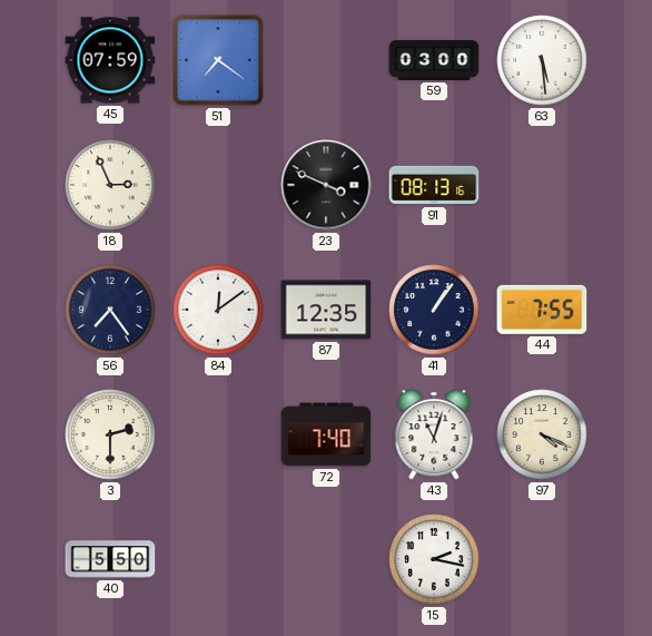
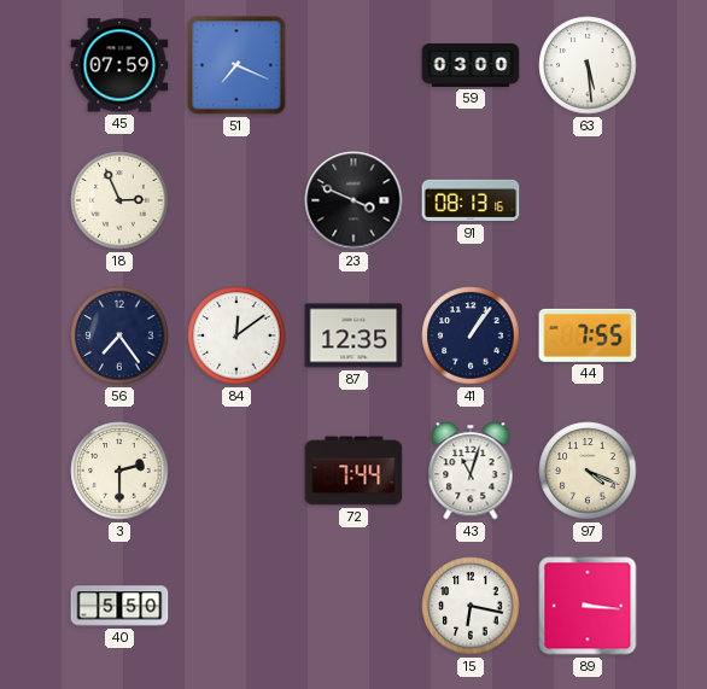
51: 7:21 -> 7:19 (236, 65)
72: 7:40 -> 7:44 (353, 471)
15: 2:17 -> 6:17 (471, 606)
89: none -> 3:16 (588, 606)
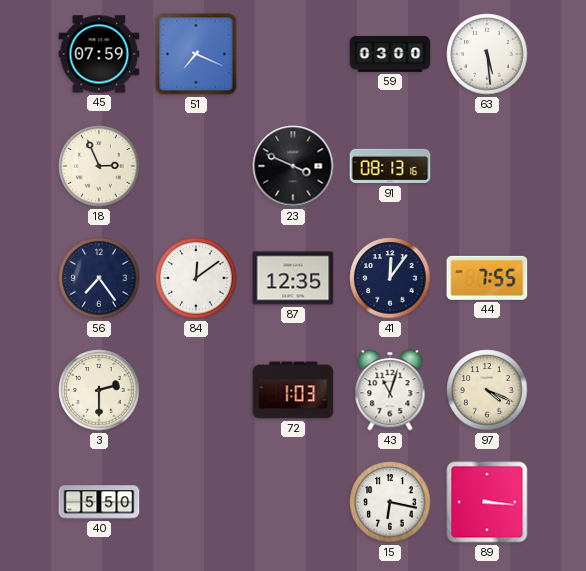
41: 1:06 -> 12:06 (390, 278)
72: 7:44 -> 1:03 (293, 390)
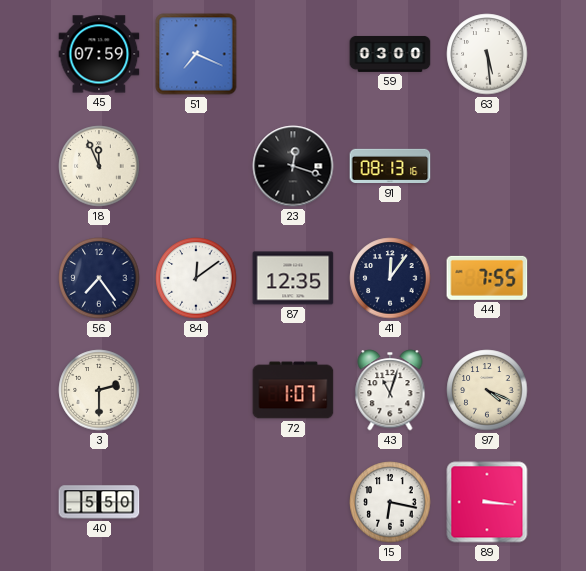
18: 2:56 -> 11:56 (99, 166)
23: 3:49 -> 12:18 (293, 166)
72: 1:03 -> 1:07 (293, 390)
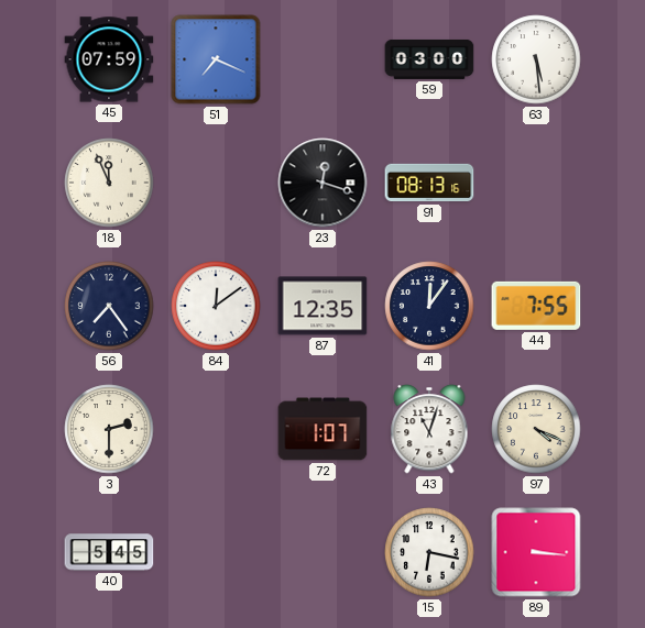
40: 5:50 -> 5:45 (109, 552)
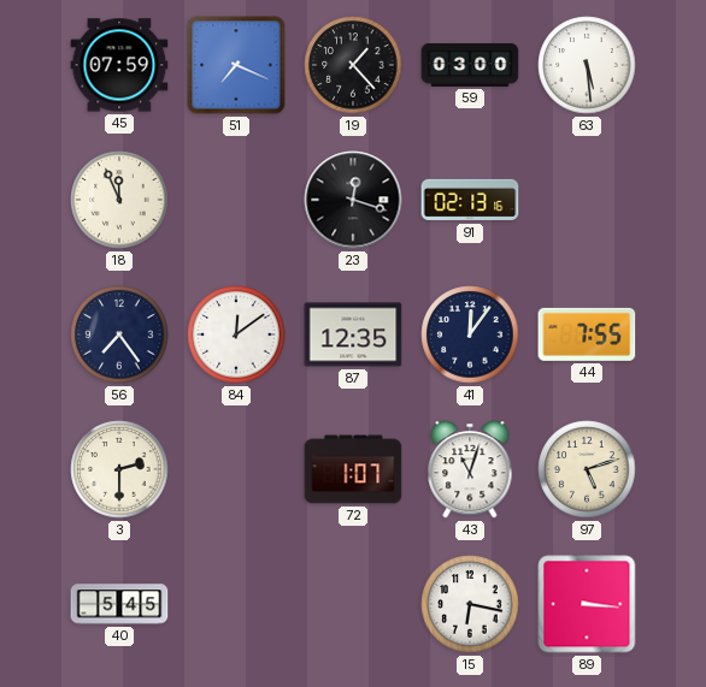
19: none -> 1:23 (353, 65)
91: 08:13 -> 02:13 (470, 200)
97: 4:19 -> 5:12 (587, 469)
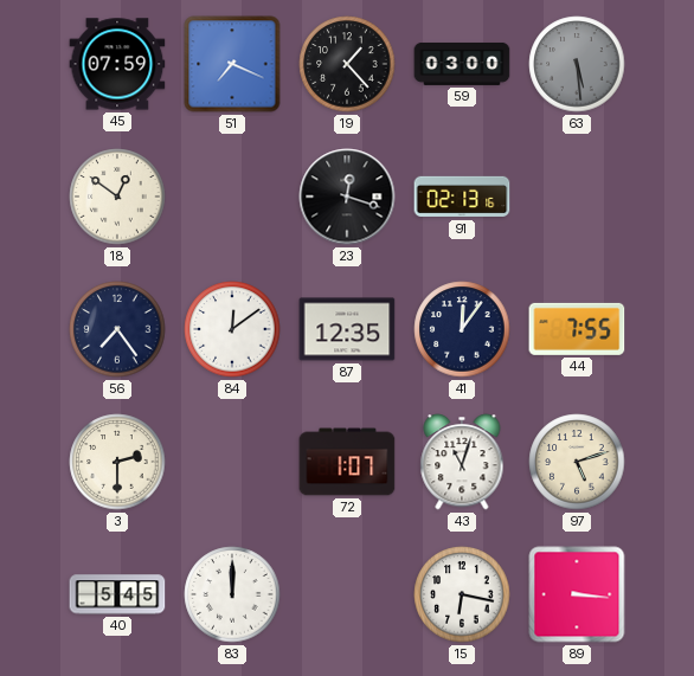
63 dial: white -> grey (577, 64)
18: 11:56 -> 12:51 (117, 197)
83: none -> 12:00 (232, 594)
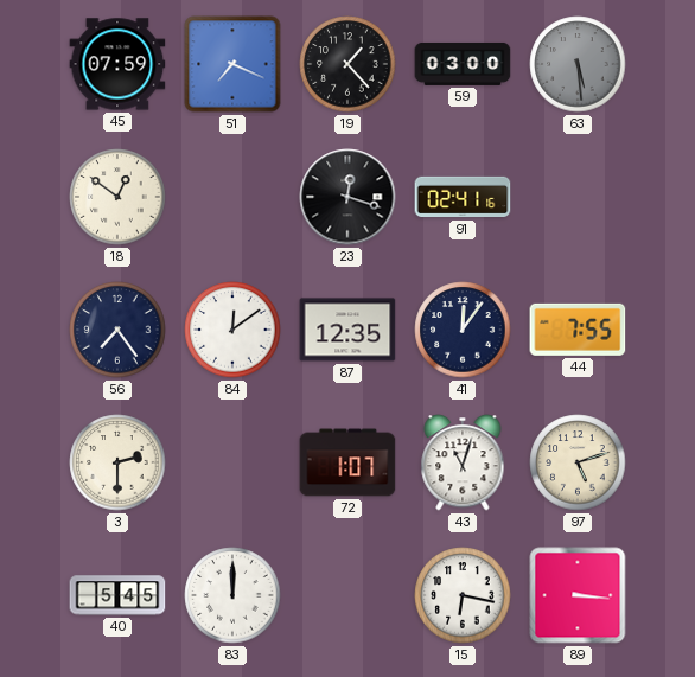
91: 02:13 -> 02:41 (463, 197)
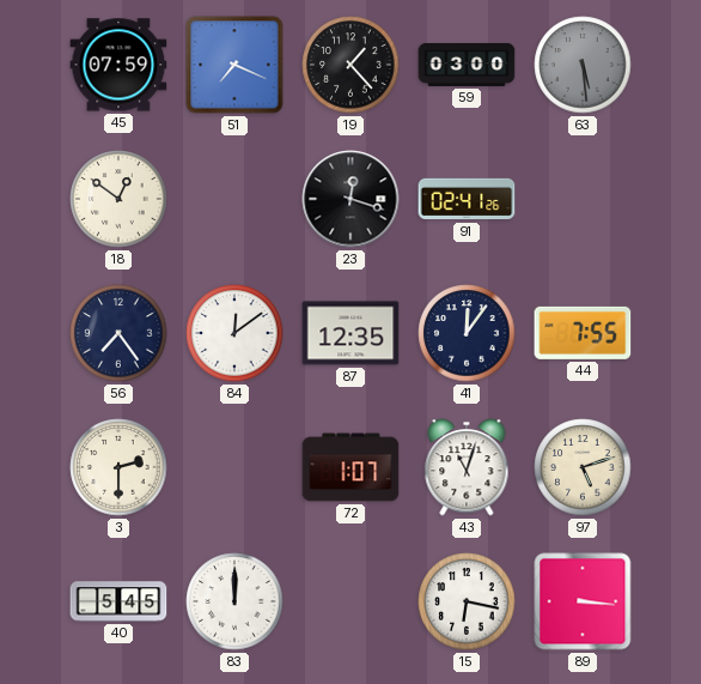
91: 02:41:16 -> 02:41:26 (467, 199)
